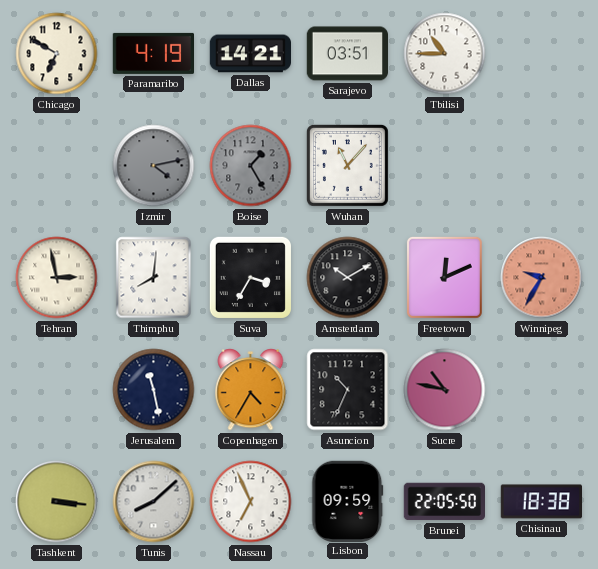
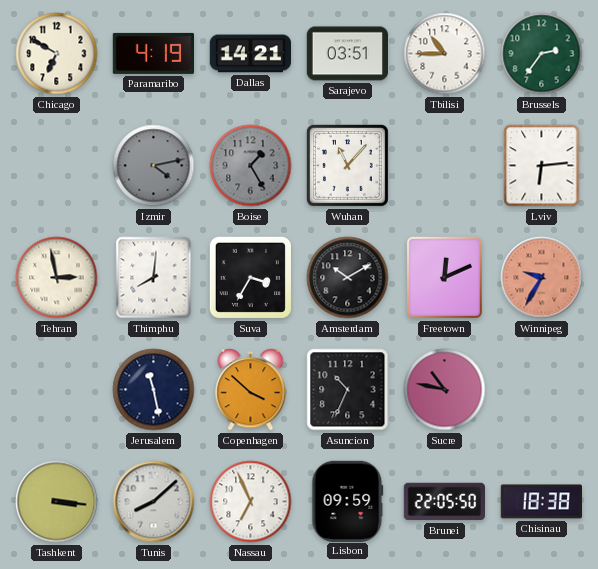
Brussels: none -> 2:36 (542, 54)
Lviv: none -> 6:14 (542, 166)
Copenhagen: 4:35 -> 3:52 (251, 390)
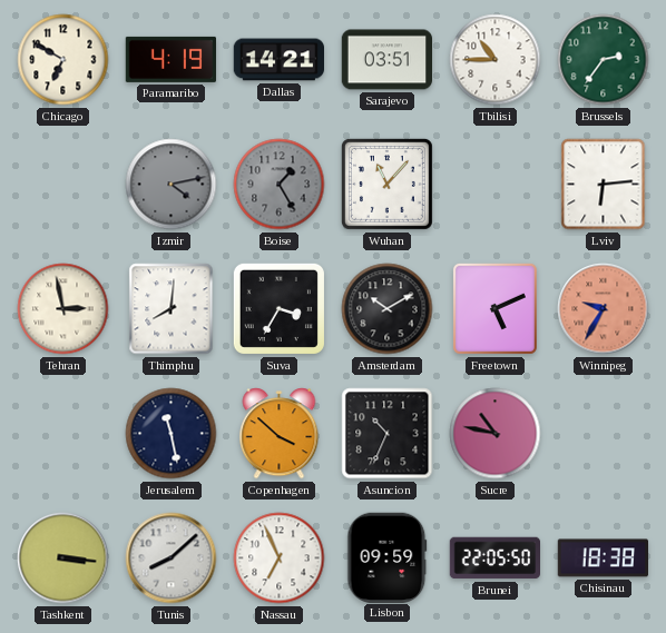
Freetown: 12:11 -> 5:11 (494, 308)
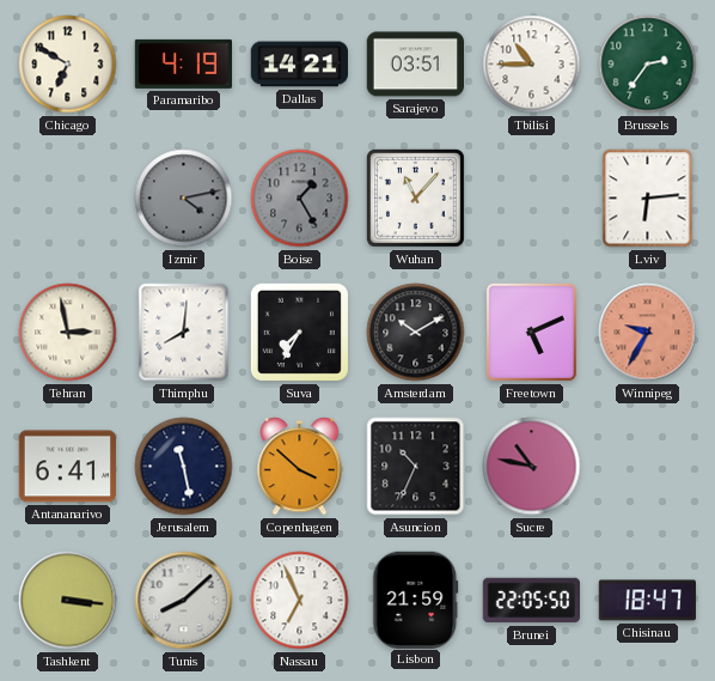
Suva: 3:35 -> 7:35 (299, 332)
Antananarivo: none -> 6:41 (67, 467)
Lisbon: 09:59 -> 21:59 (416, 600)
Chisinau: 18:38 -> 18:47 (647, 601)
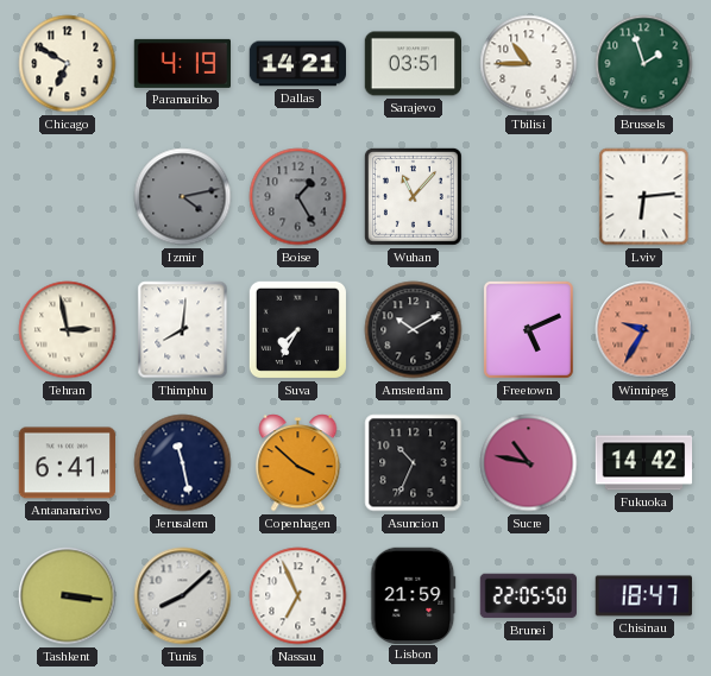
Brussels: 2:36 -> 1:57 (644, 64)
Fukuoka: none -> 14:42 (644, 463)
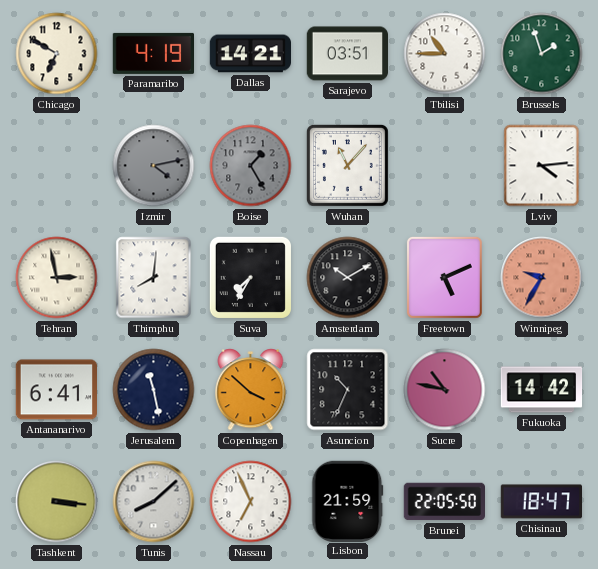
Lviv: 6:14 -> 4:14 (542, 166)
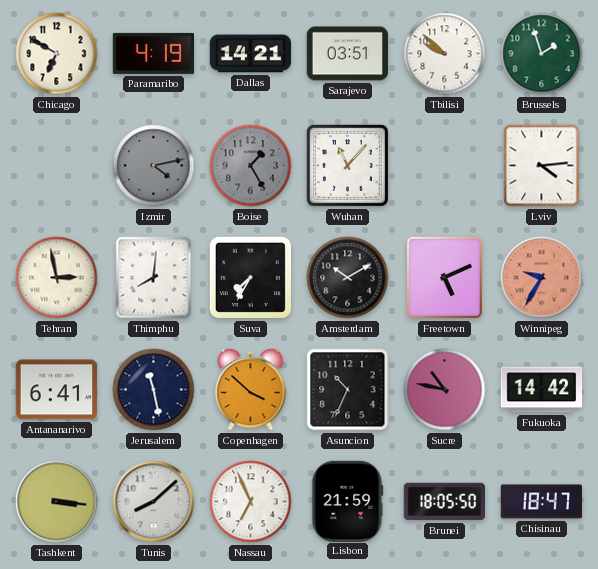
Tbilisi: 10:45 -> 9:52 (445, 54)
Brunei: 22:05 -> 18:05 (444, 502)
